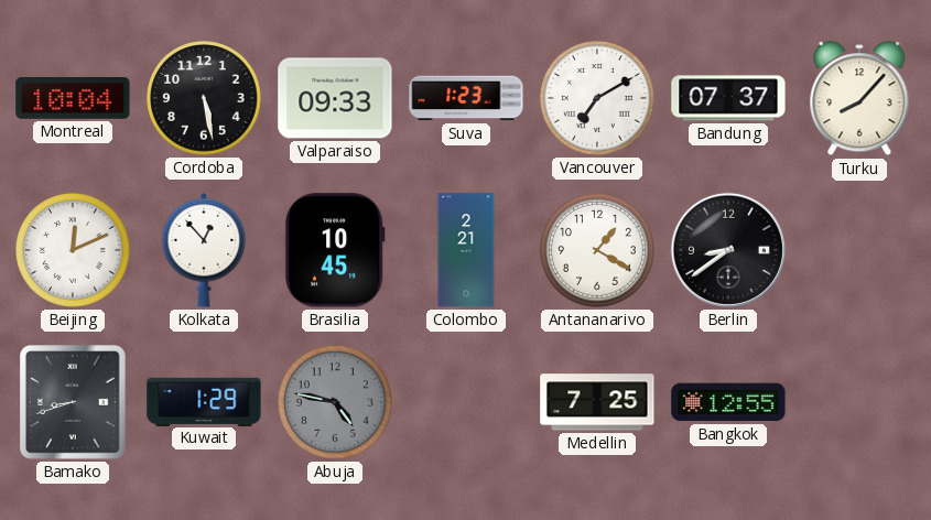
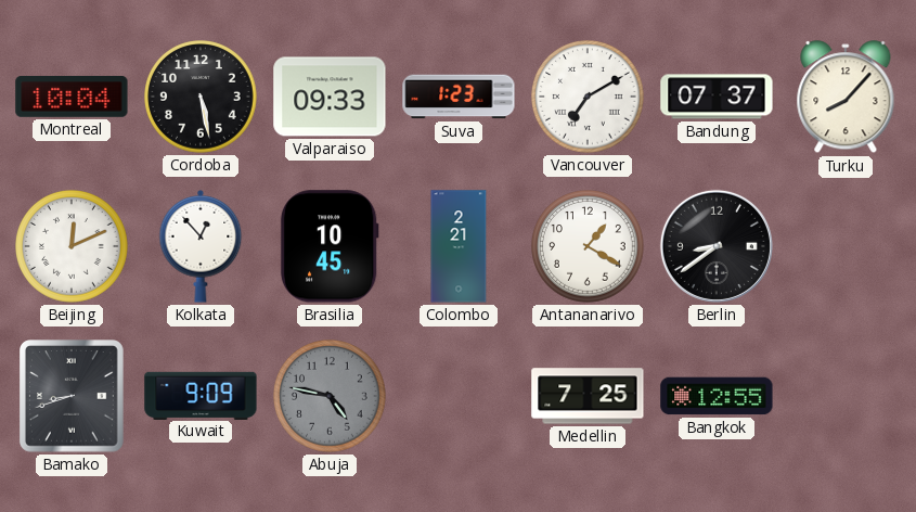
Kuwait: 1:29 -> 9:09 (201, 395)
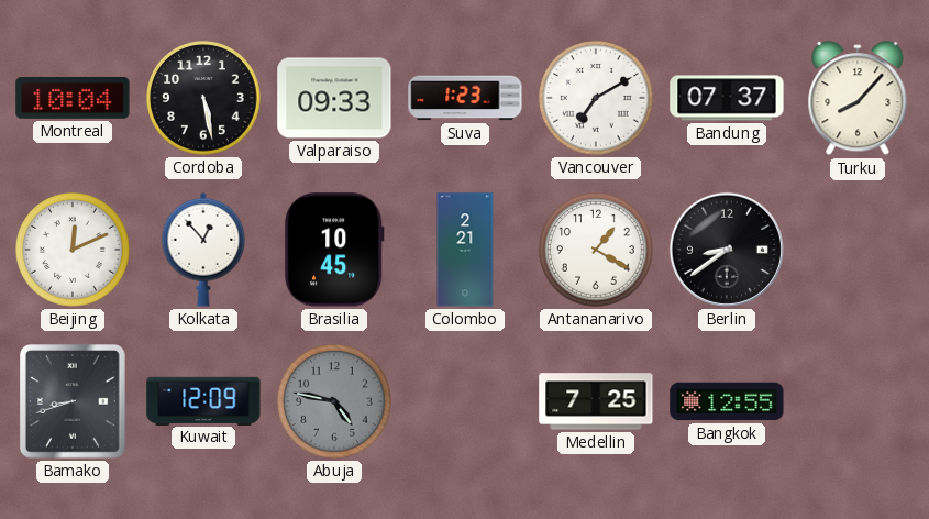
Kuwait: 9:09 -> 12:09 (203, 400)
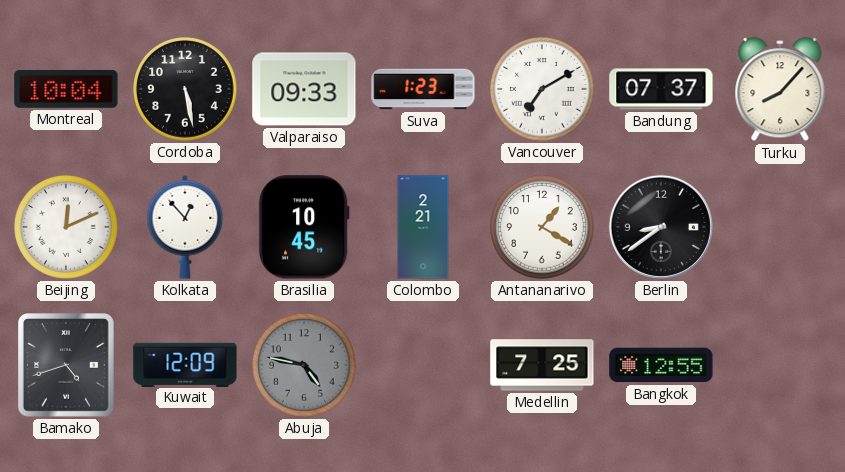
Bamako: 8:42 -> 4:42 (67, 366)
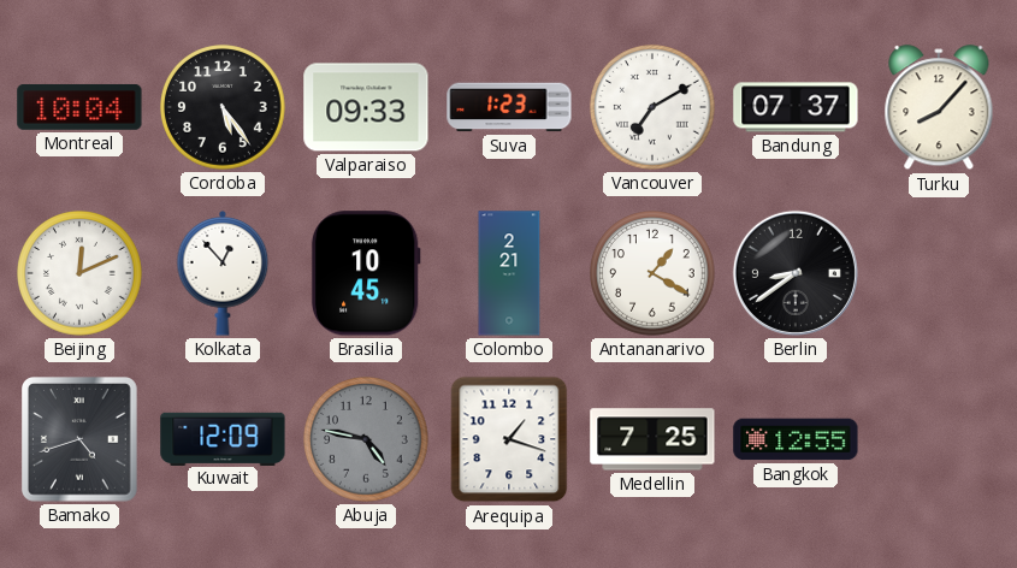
Cordoba: 5:28 -> 5:24 (224, 108)
Arequipa: none -> 1:18 (509, 439)
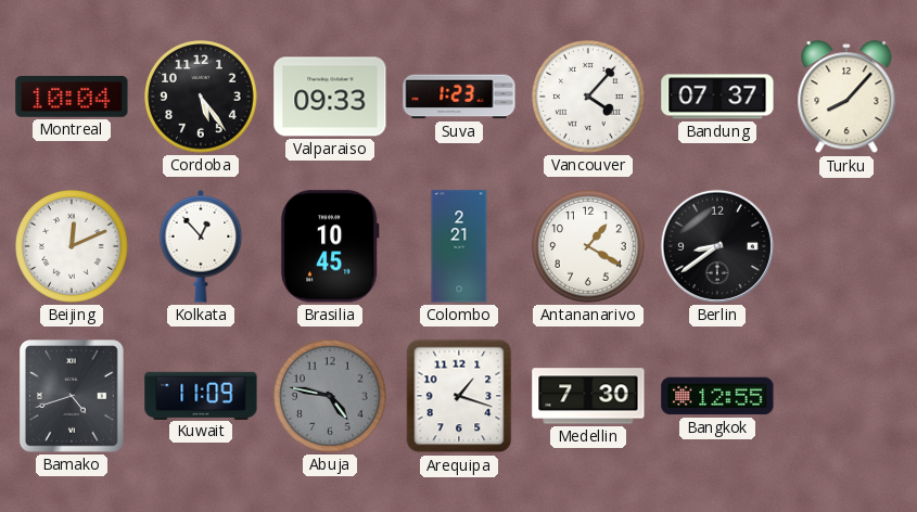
Vancouver: 7:10 -> 4:07 (589, 98)
Kuwait: 12:09 -> 11:09 (201, 395)
Medellin: 7:25 -> 7:30 (588, 396)
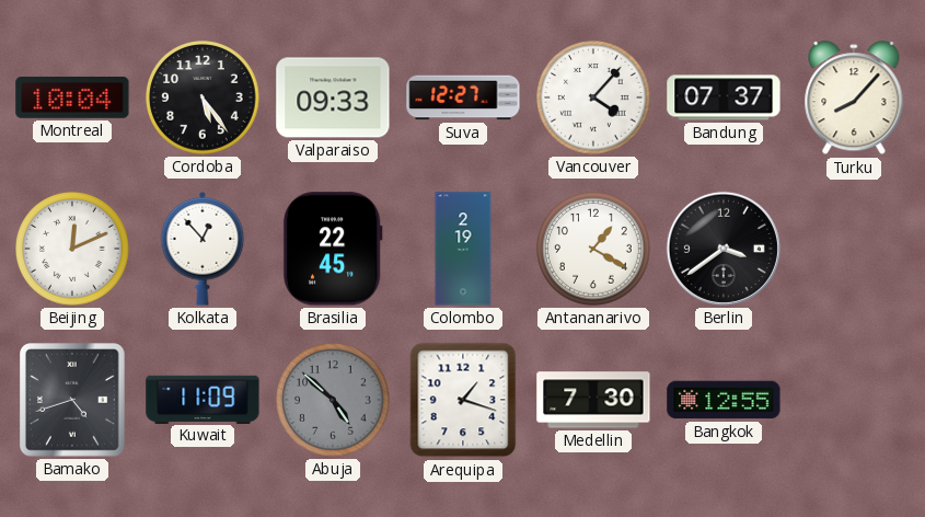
Suva: 1:23 -> 12:27 (463, 97)
Brasilia: 10:45 -> 22:45 (333, 249)
Colombo: 2:21 -> 2:19 (463, 249)
Berlin: 8:39 -> 3:39 (724, 249)
Abuja: 4:47 -> 4:52 (334, 401)
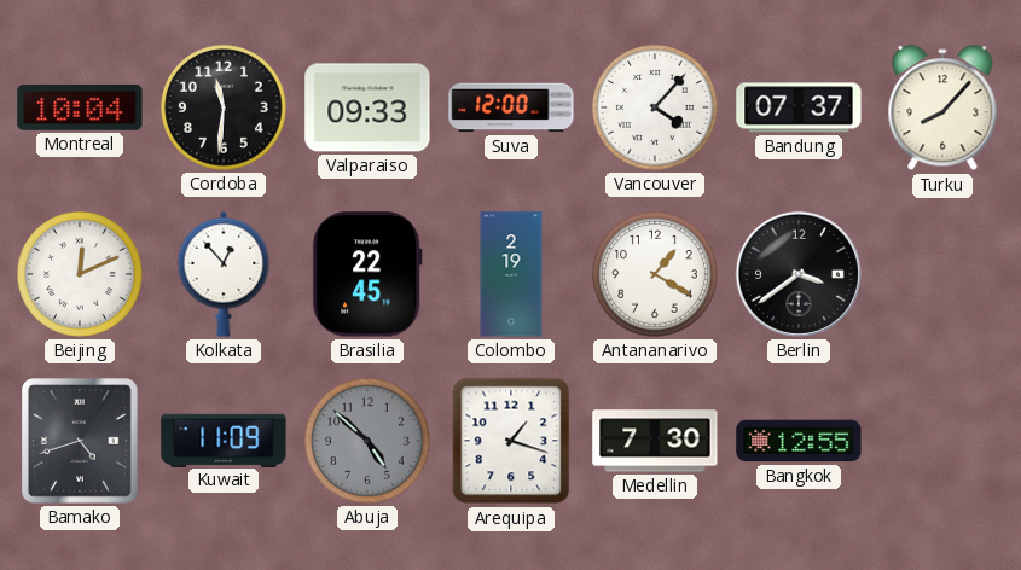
Cordoba: 5:24 -> 11:31 (225, 109)
Suva: 12:27 -> 12:00 (511, 107)
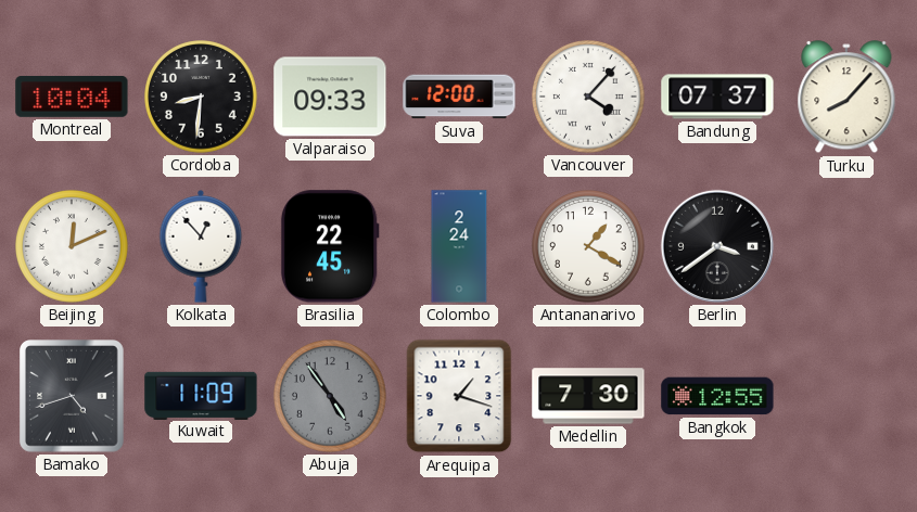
Cordoba: 11:31 -> 8:31 (202, 98)
Colombo: 2:19 -> 2:24 (459, 246)
Abuja: 4:52 -> 4:54 (331, 397)
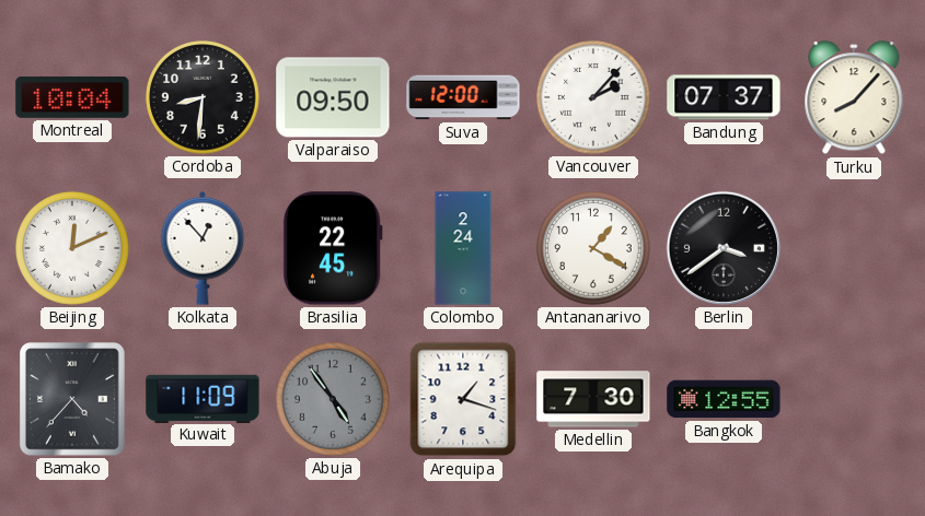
Valparaiso: 09:33 -> 09:50 (333, 97)
Vancouver: 4:07 -> 2:07 (594, 98)
Bamako: 4:42 -> 4:37 (73, 400)
